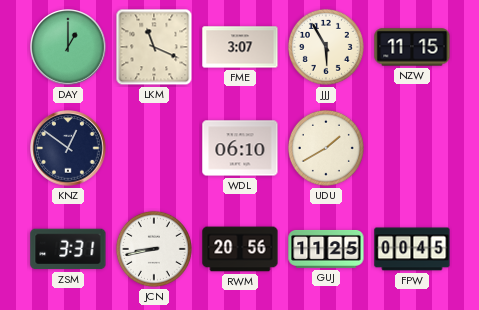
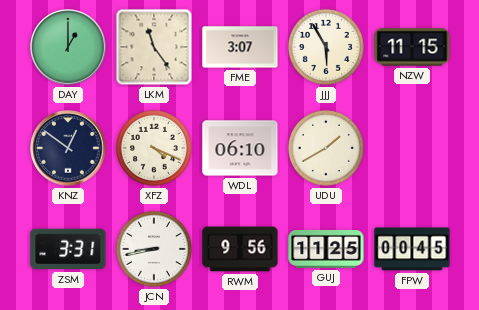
LKM: 11:19 -> 11:24 (154, 47)
XFZ: none -> 4:19 (154, 148)
RWM: 20:56 -> 9:56 (240, 249)
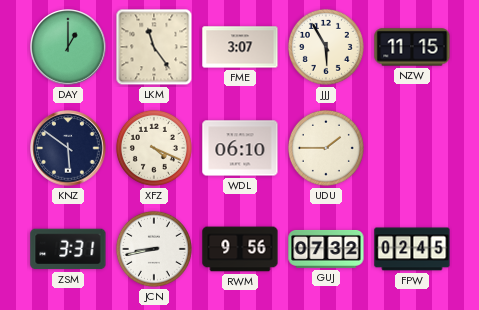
KNZ: 12:51 -> 5:51 (68, 148)
UDU: 1:40 -> 1:45 (326, 148)
GUJ: 11:25 -> 07:32 (326, 249)
FPW: 00:45 -> 02:45 (412, 249)
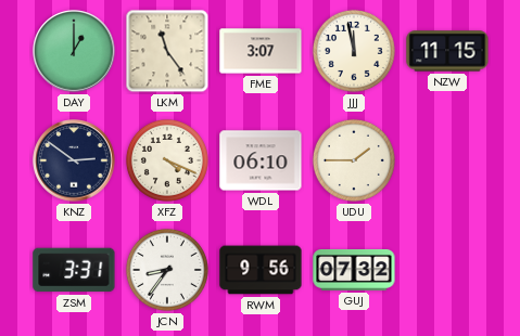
JJJ: 5:55 -> 11:58 (354, 51)
KNZ: 5:51 -> 2:51 (74, 160)
JCN: 8:43 -> 8:36 (167, 270)
FPW: 02:45 -> none (412, 249)
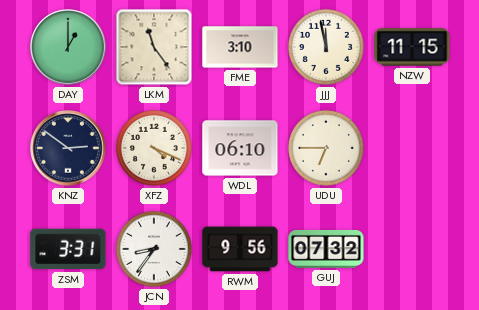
FME: 3:07 -> 3:10 (240, 47)
UDU: 1:45 -> 6:45 (326, 148)
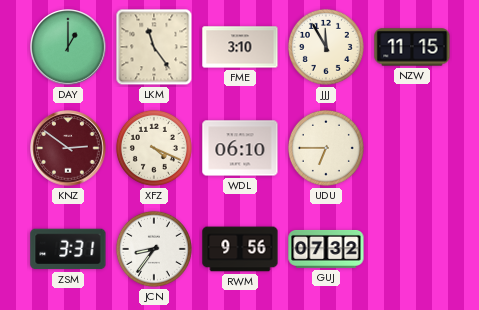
JJJ: 11:58 -> 11:55 (326, 47)
KNZ dial: navy -> burgundy (68, 148)
